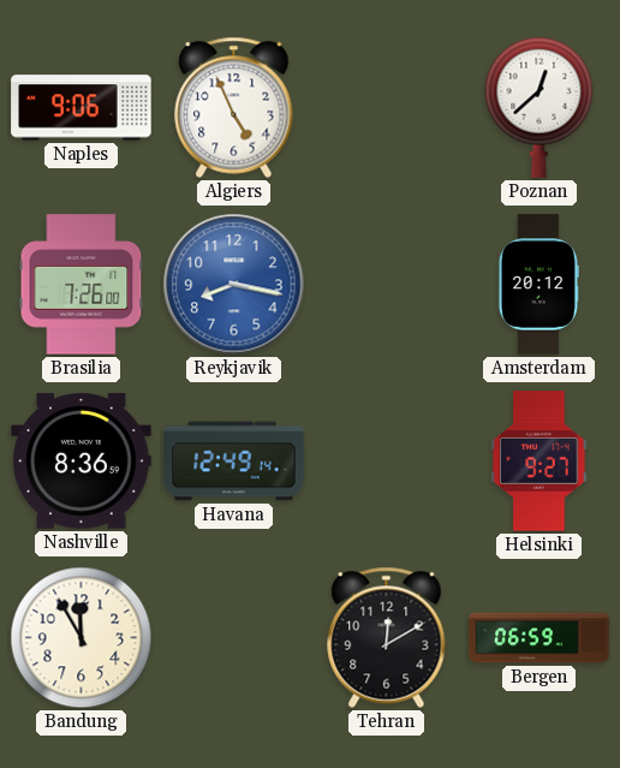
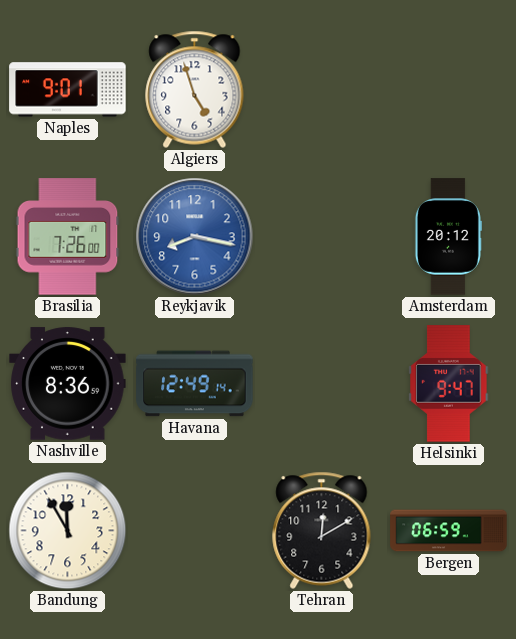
Naples: 9:06 -> 9:01 (68, 90)
Algiers: 4:56 -> 4:57 (195, 89)
Poznan: 12:38 -> none (539, 107)
Helsinki: 9:27 -> 9:47 (449, 384)
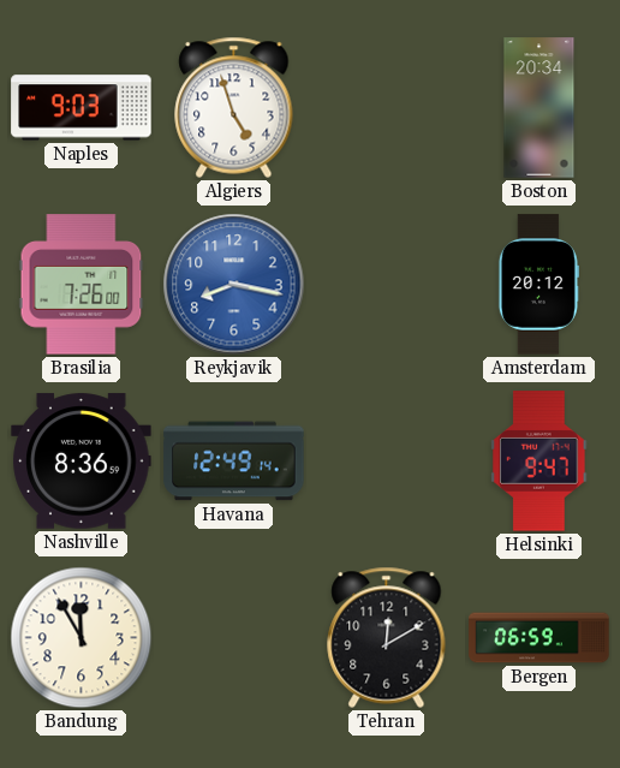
Naples: 9:01 -> 9:03 (82, 108)
Boston: none -> 20:34 (539, 108)
